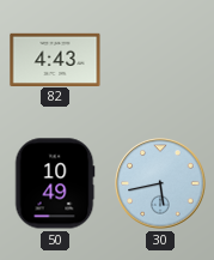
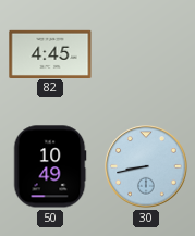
82: 4:43 -> 4:45 (50, 53)
30: 5:43 -> 8:43 (146, 166)
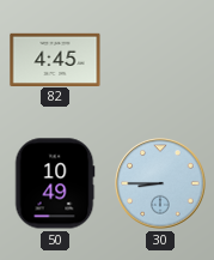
30: 8:43 -> 8:45 (160, 183)
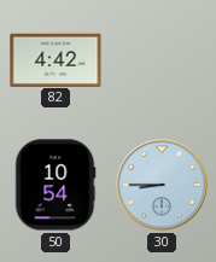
82: 4:45 -> 4:42 (56, 59)
50: 10:49 -> 10:54 (56, 185)
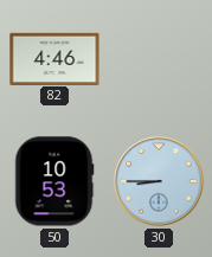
82: 4:42 -> 4:46 (54, 58)
50: 10:54 -> 10:53 (54, 181)
